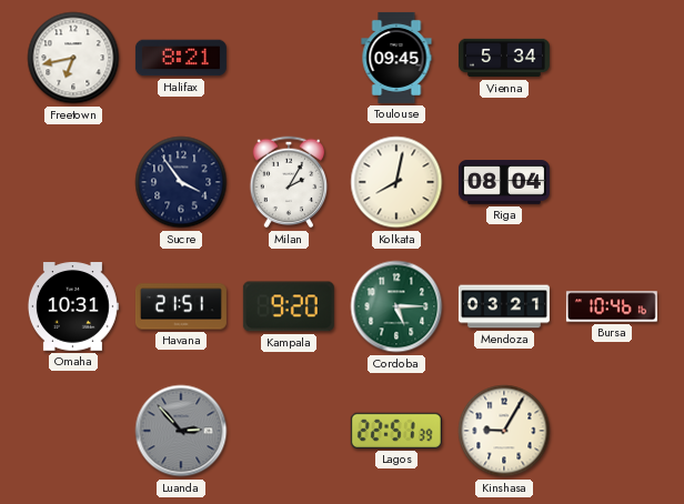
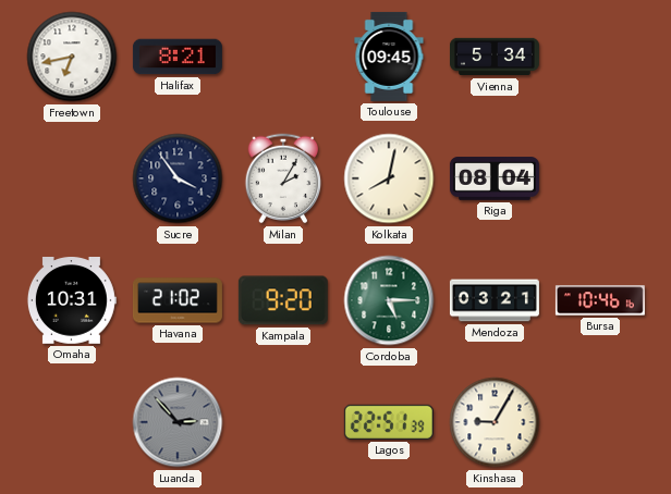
Havana: 21:51 -> 21:02 (178, 300)
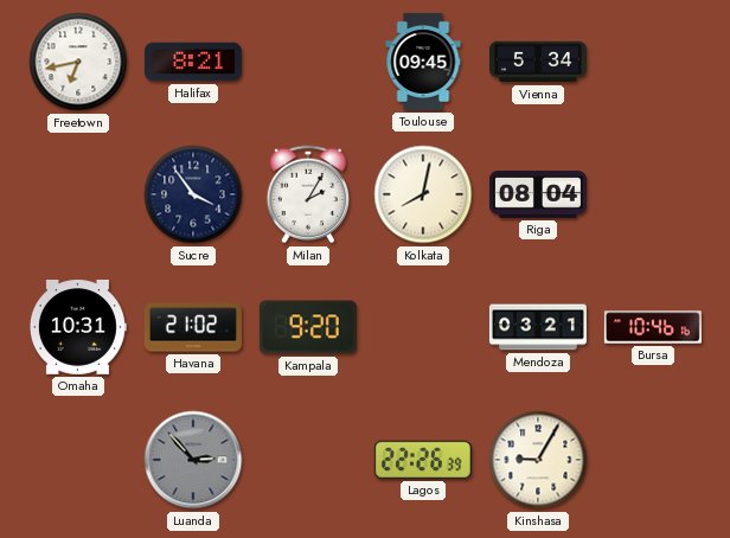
Cordoba: 5:15 -> none (389, 300)
Lagos: 22:51 -> 22:26 (423, 460)
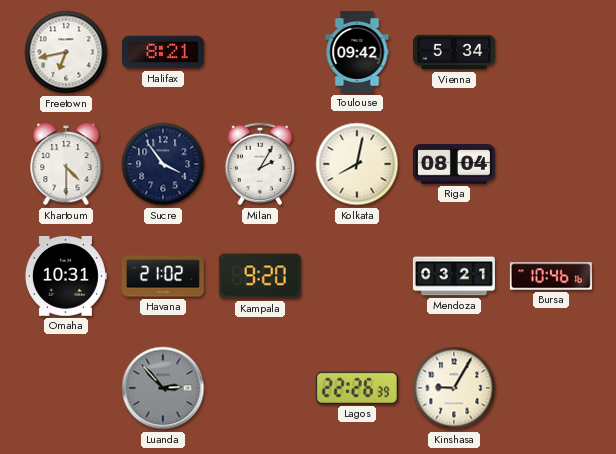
Toulouse: 09:45 -> 09:42 (357, 52)
Khartoum: none -> 4:30 (66, 164)
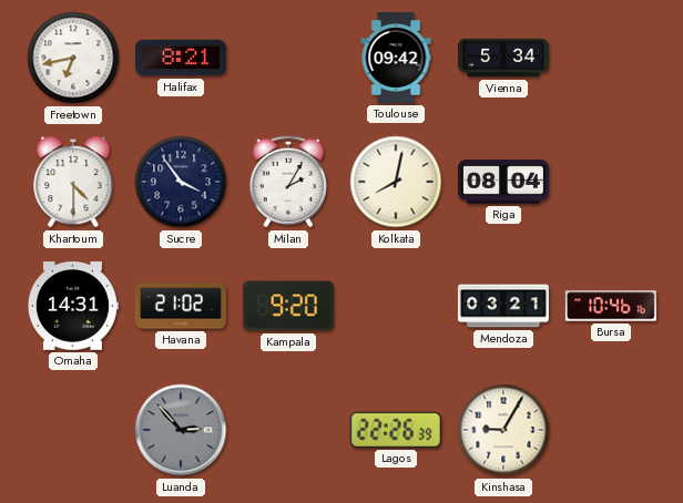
Omaha: 10:31 -> 14:31 (72, 307)
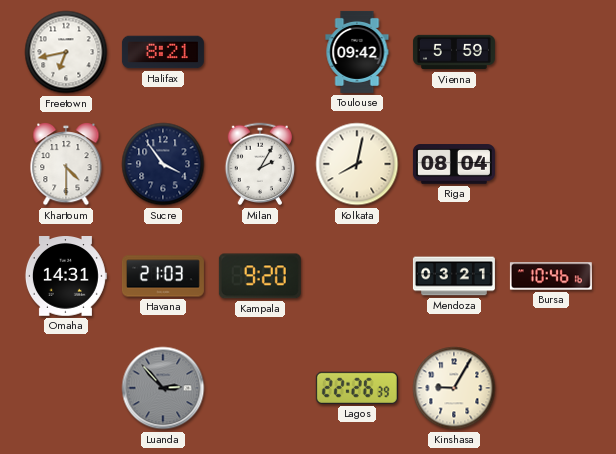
Vienna: 5:34 -> 5:59 (454, 52)
Havana: 21:02 -> 21:03 (163, 276)
